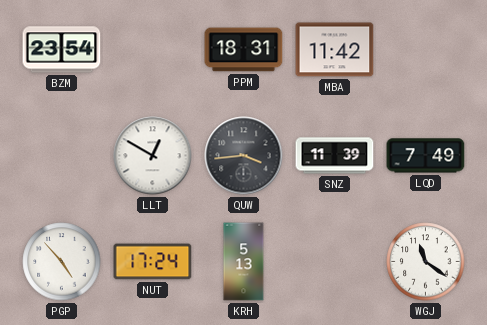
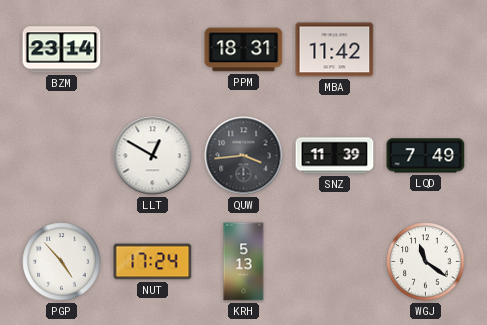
BZM: 23:54 -> 23:14 (62, 50)
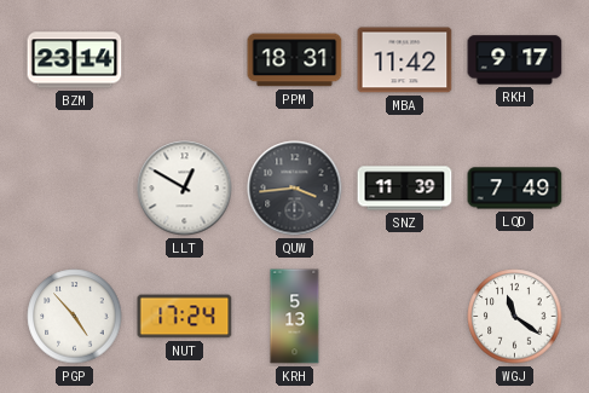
RKH: none -> 9:17 (515, 60)
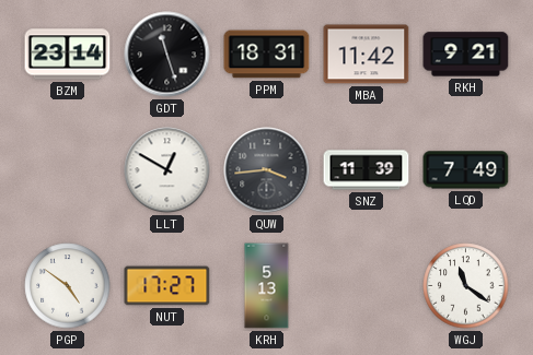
GDT: none -> 11:27 (167, 55)
RKH: 9:17 -> 9:21 (466, 55)
PGP: 4:53 -> 4:51 (68, 286)
NUT: 17:24 -> 17:27 (167, 286)
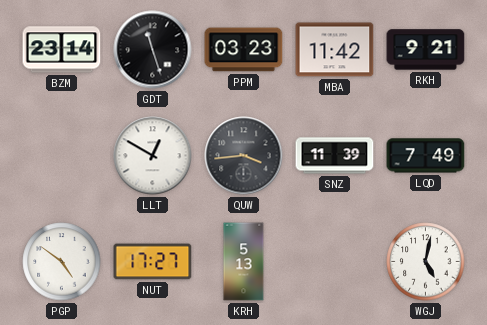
PPM: 18:31 -> 03:23 (244, 50)
WGJ: 11:21 -> 5:02 (426, 262)
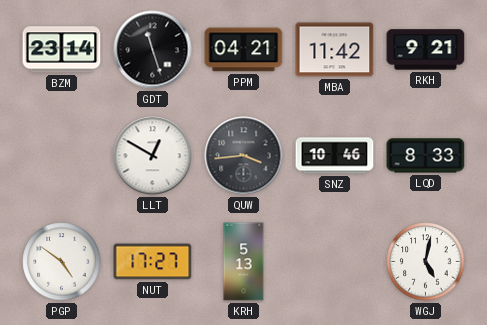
PPM: 03:23 -> 04:21 (244, 50)
SNZ: 11:39 -> 10:46 (335, 156)
LQD: 7:49 -> 8:33 (426, 156)
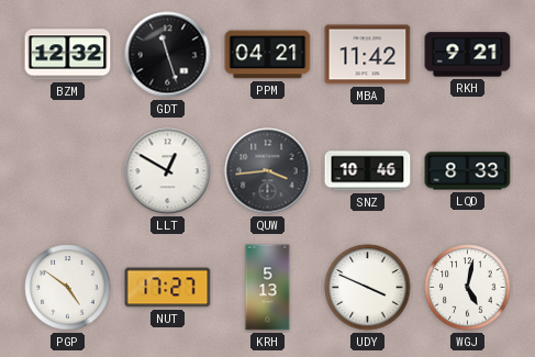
BZM: 23:14 -> 12:32 (68, 55)
UDY: none -> 3:49 (368, 288)
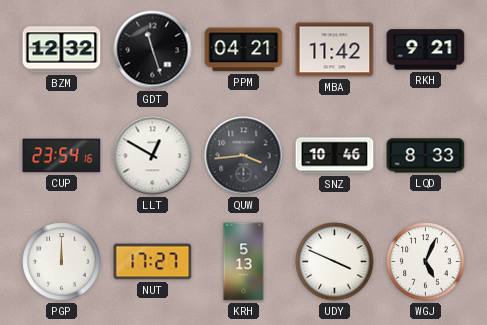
CUP: none -> 23:54 (62, 156)
PGP: 4:51 -> 12:00 (62, 262)
WGJ: 5:02 -> 5:04 (426, 262)
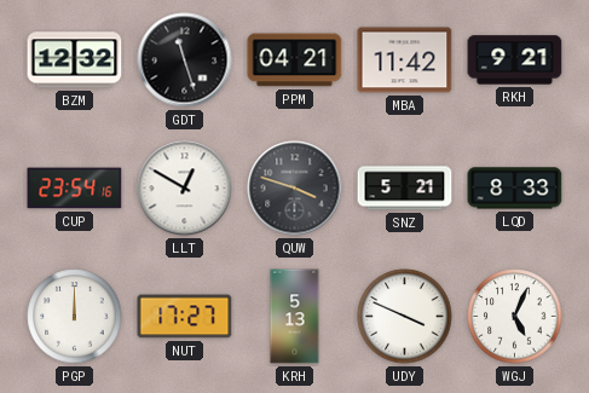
QUW: 3:44 -> 3:48 (295, 189)
SNZ: 10:46 -> 5:21 (405, 189)
